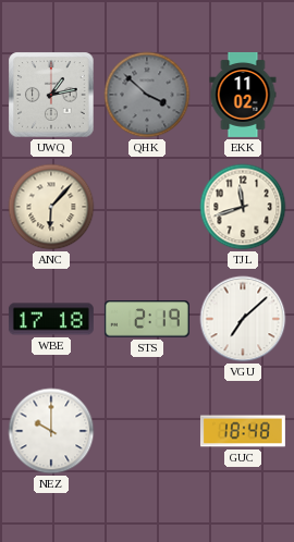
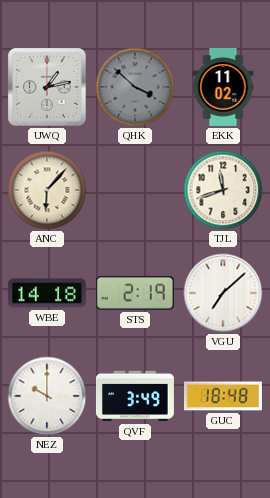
WBE: 17:18 -> 14:18 (47, 293)
QVF: none -> 3:49 (135, 396)
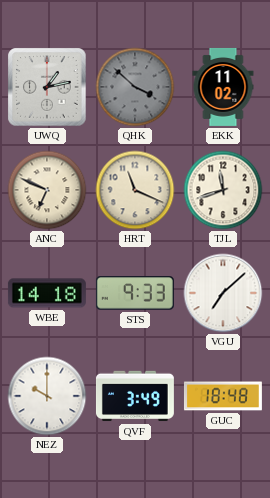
ANC: 6:07 -> 6:49 (47, 190)
HRT: none -> 11:19 (135, 190)
STS: 2:19 -> 9:33 (135, 293)
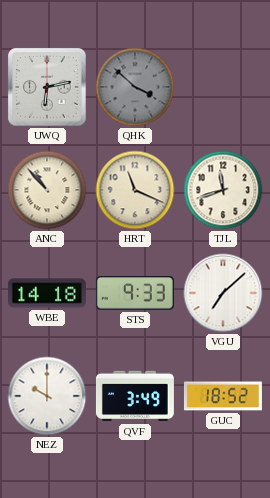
UWQ: 1:13 -> 6:13 (47, 87)
EKK: 11:02 -> none (223, 87)
ANC: 6:49 -> 10:53 (47, 190)
GUC: 18:48 -> 18:52 (223, 396)
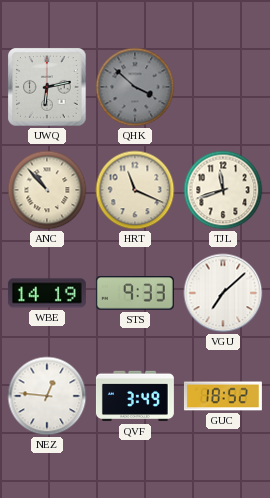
WBE: 14:18 -> 14:19 (47, 293)
NEZ: 10:00 -> 12:46 (47, 396)
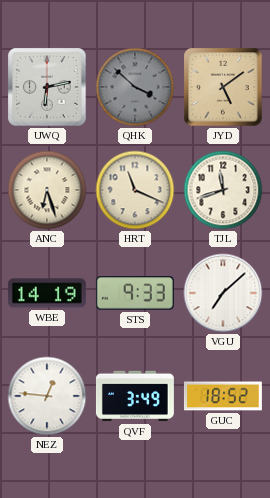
JYD: none -> 5:09 (223, 87)
ANC: 10:53 -> 6:27 (47, 190)
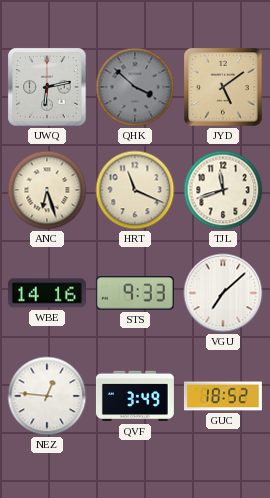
WBE: 14:19 -> 14:16 (47, 293)
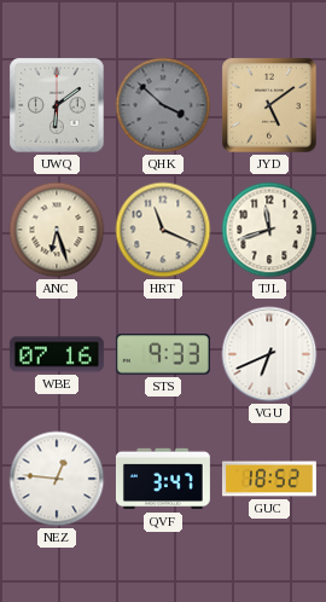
UWQ: 6:13 -> 6:09 (57, 105)
WBE: 14:16 -> 07:16 (57, 354)
VGU: 7:08 -> 6:41 (269, 354)
QVF: 3:49 -> 3:47 (163, 479)
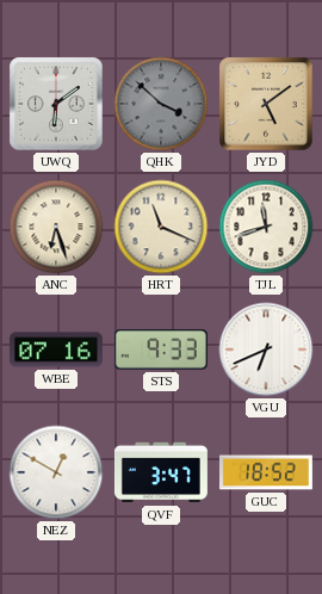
NEZ: 12:46 -> 12:50 (56, 472)
